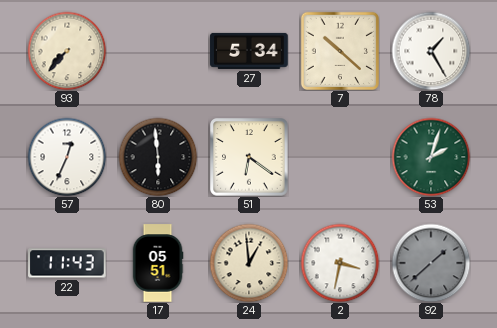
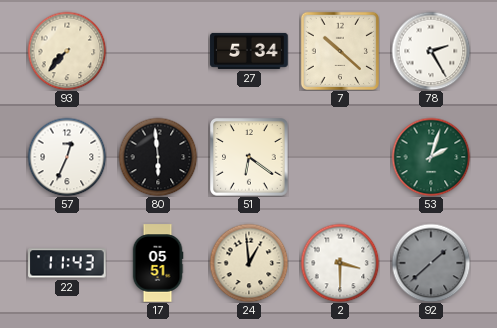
78: 1:25 -> 2:25 (431, 51)
2: 3:32 -> 3:30 (340, 263)
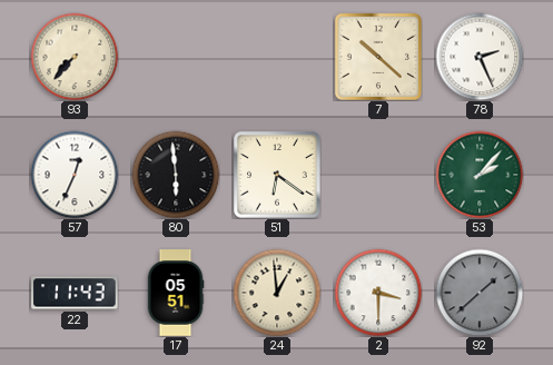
27: 5:34 -> none (249, 51)
78: 2:25 -> 2:26 (480, 57)
53: 2:03 -> 2:07 (480, 175)
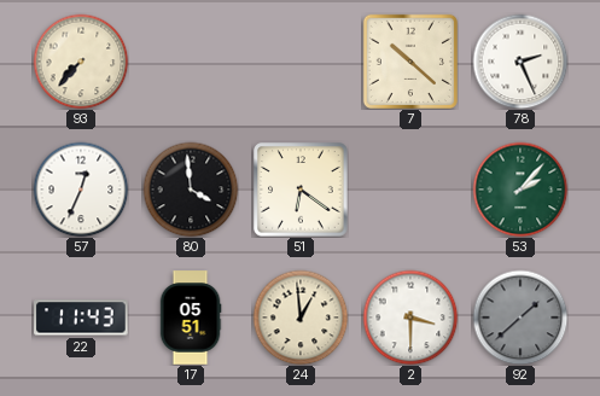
80: 5:59 -> 3:59 (191, 190)
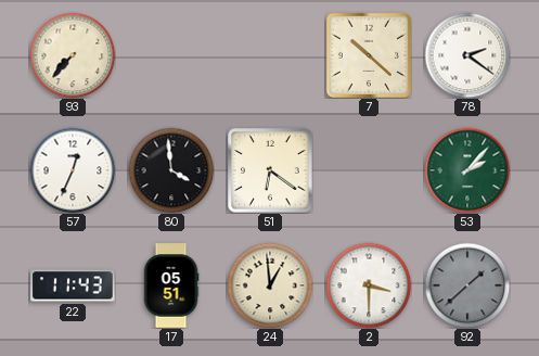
78: 2:26 -> 2:21 (467, 55)
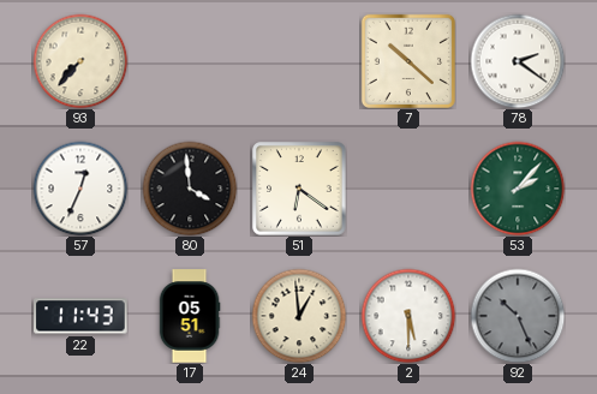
2: 3:30 -> 5:30 (408, 316)
92: 1:38 -> 10:26 (518, 316)
